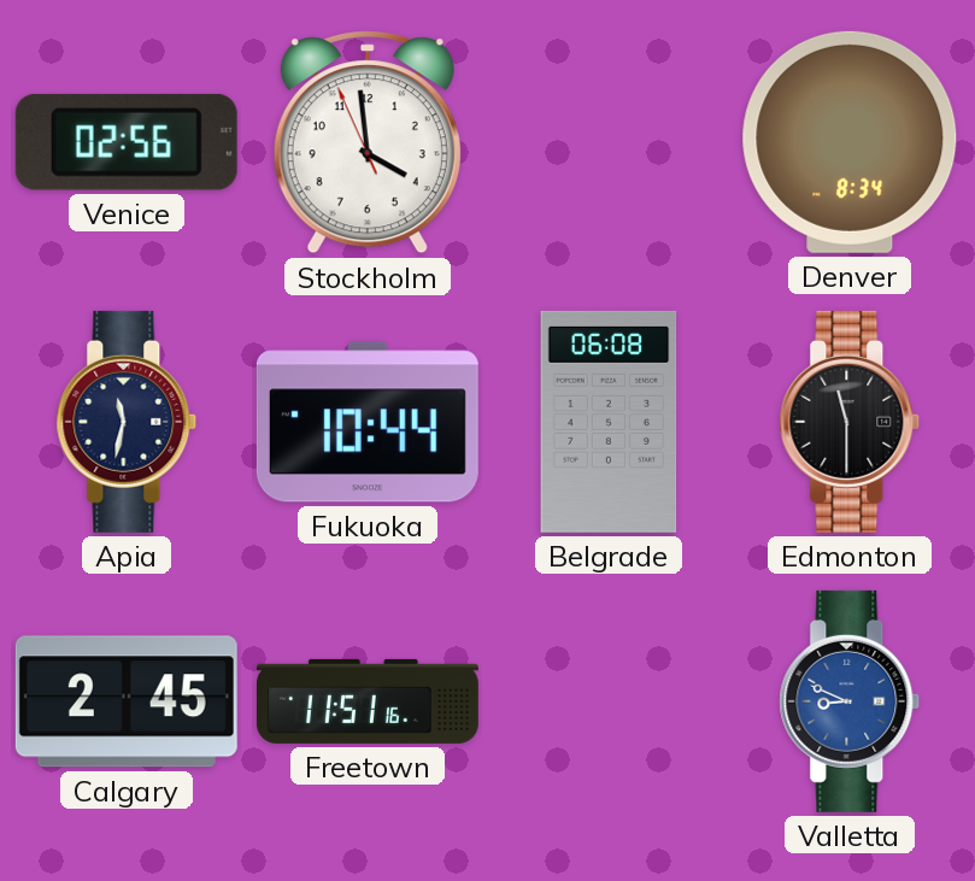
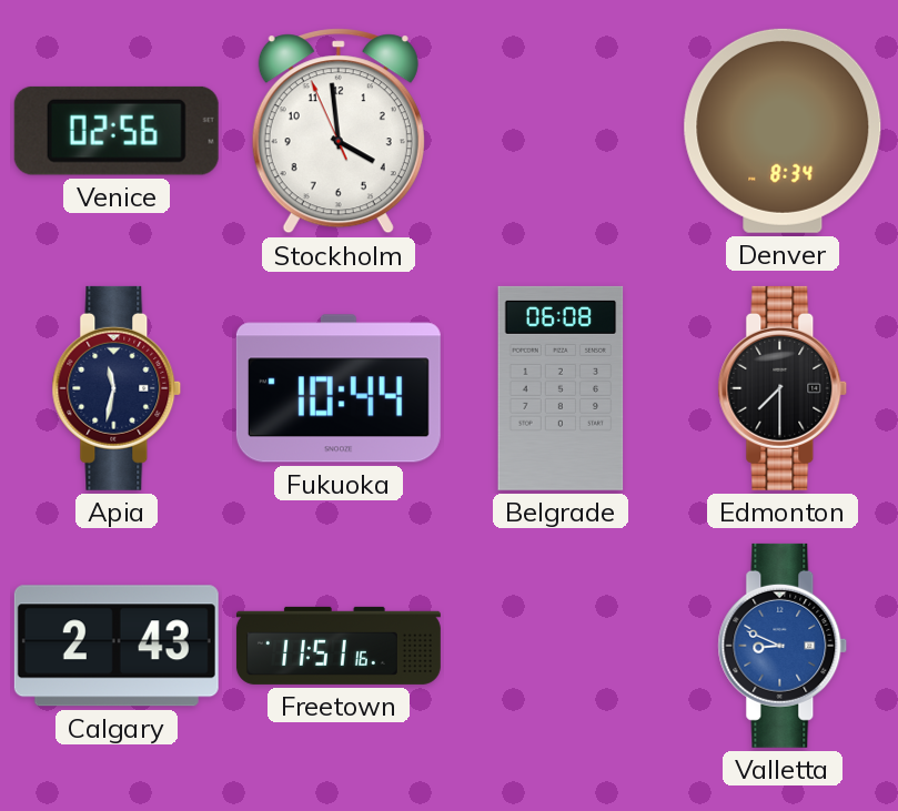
Edmonton: 11:30 -> 7:30 (783, 388)
Calgary: 2:45 -> 2:43 (117, 646)
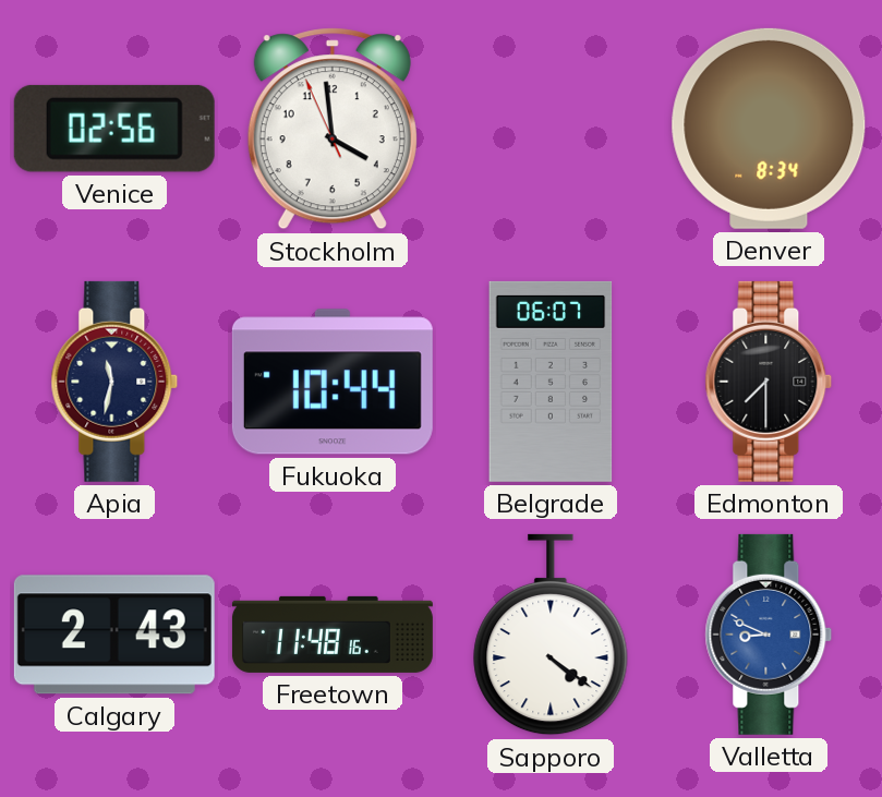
Belgrade: 06:08 -> 06:07 (551, 382)
Freetown: 11:51 -> 11:48 (333, 635)
Sapporo: none -> 4:21 (551, 635)
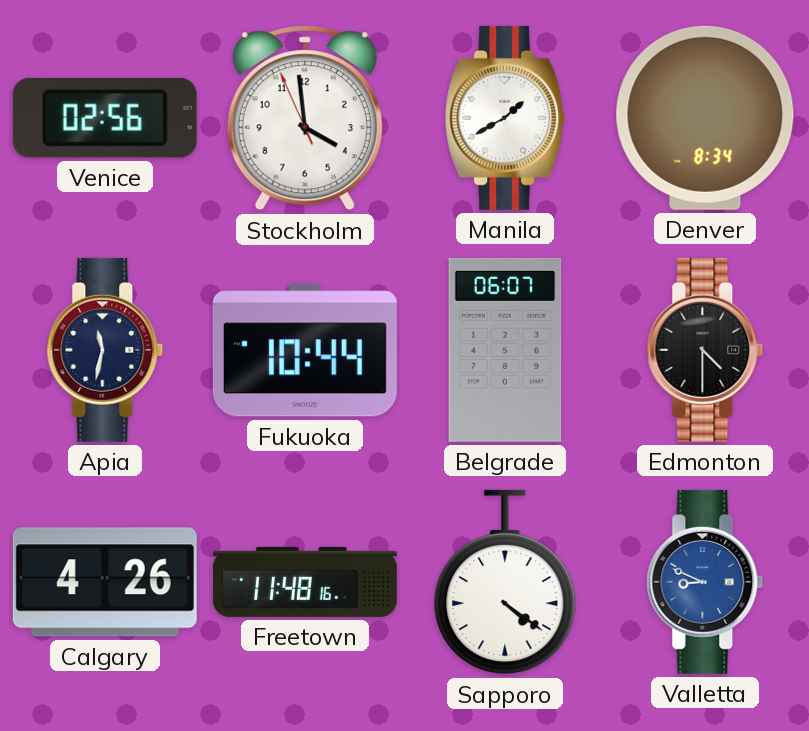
Manila: none -> 1:40 (506, 118)
Edmonton: 7:30 -> 4:30 (705, 350)
Calgary: 2:43 -> 4:26 (105, 582)
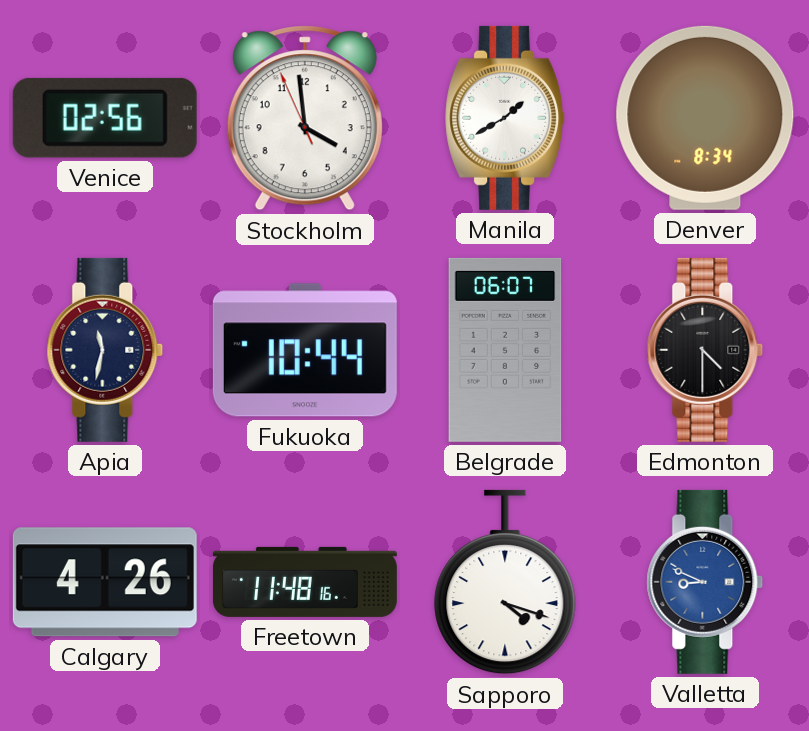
Sapporo: 4:21 -> 4:18 (505, 582)
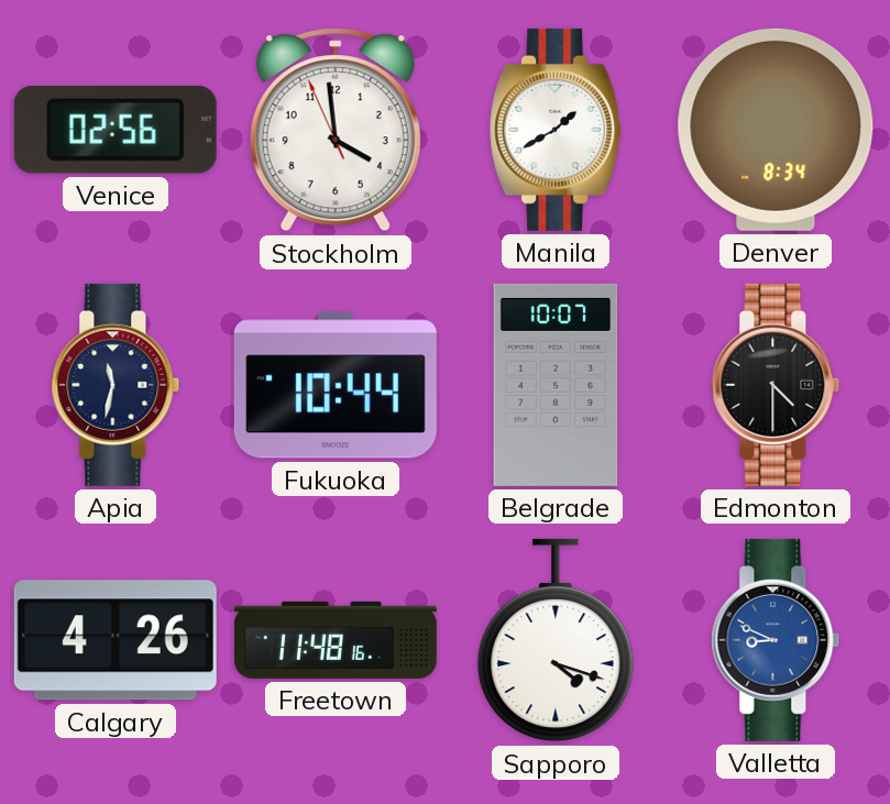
Belgrade: 06:07 -> 10:07 (556, 385)
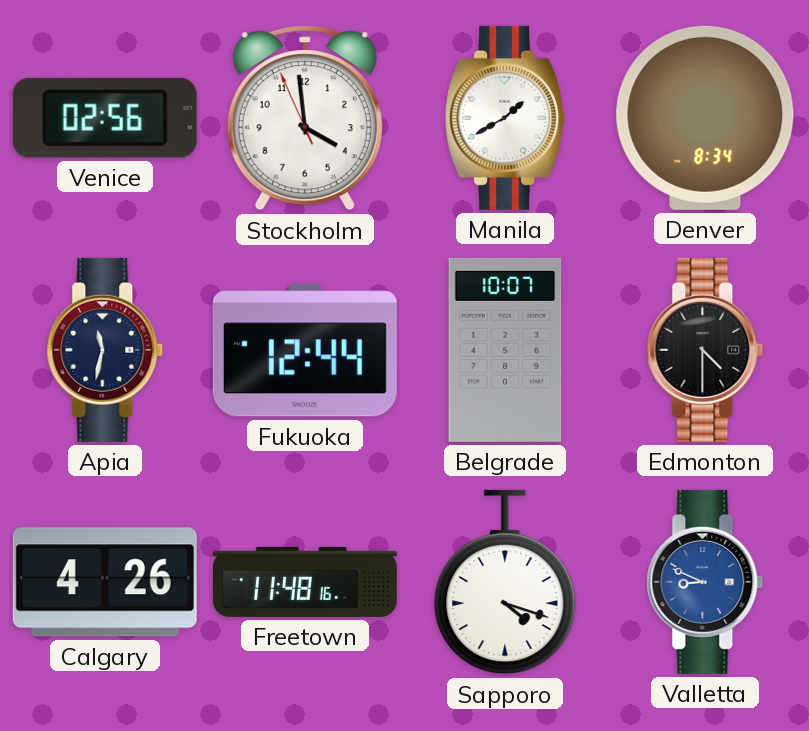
Fukuoka: 10:44 -> 12:44 (305, 350)
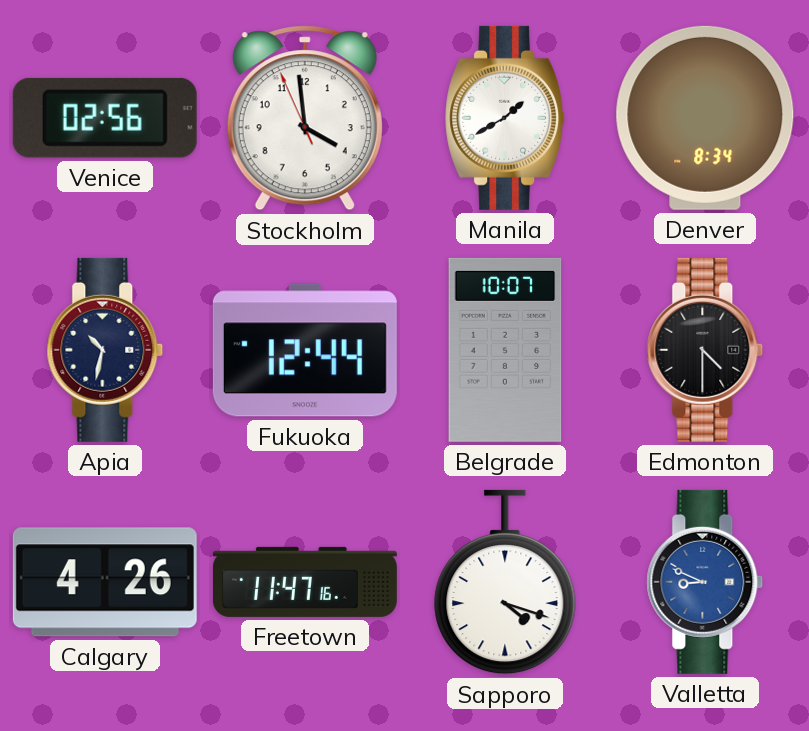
Apia: 11:32 -> 10:32 (105, 350)
Freetown: 11:48 -> 11:47 (305, 582)
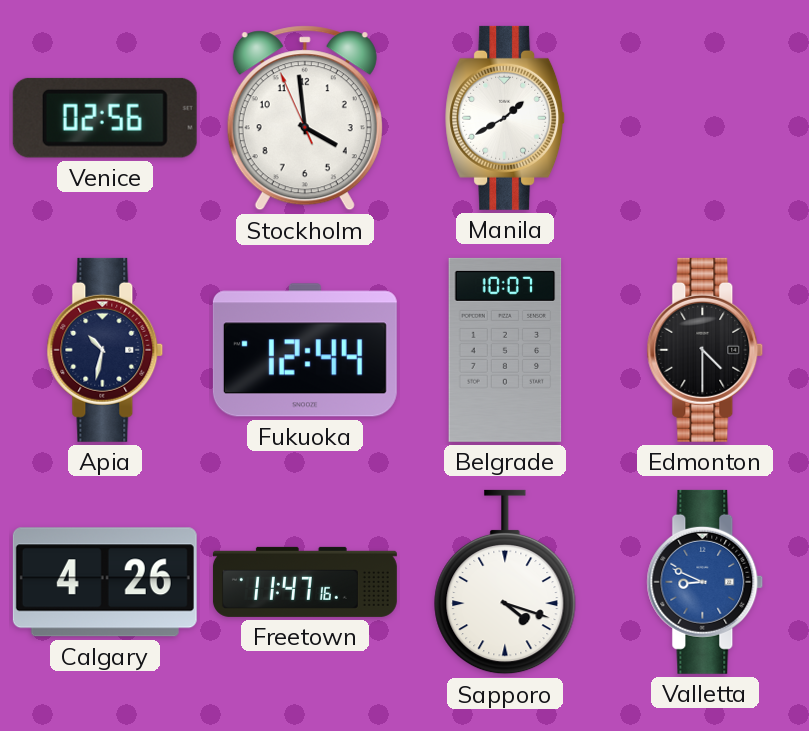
Denver: 8:34 -> none (705, 118)
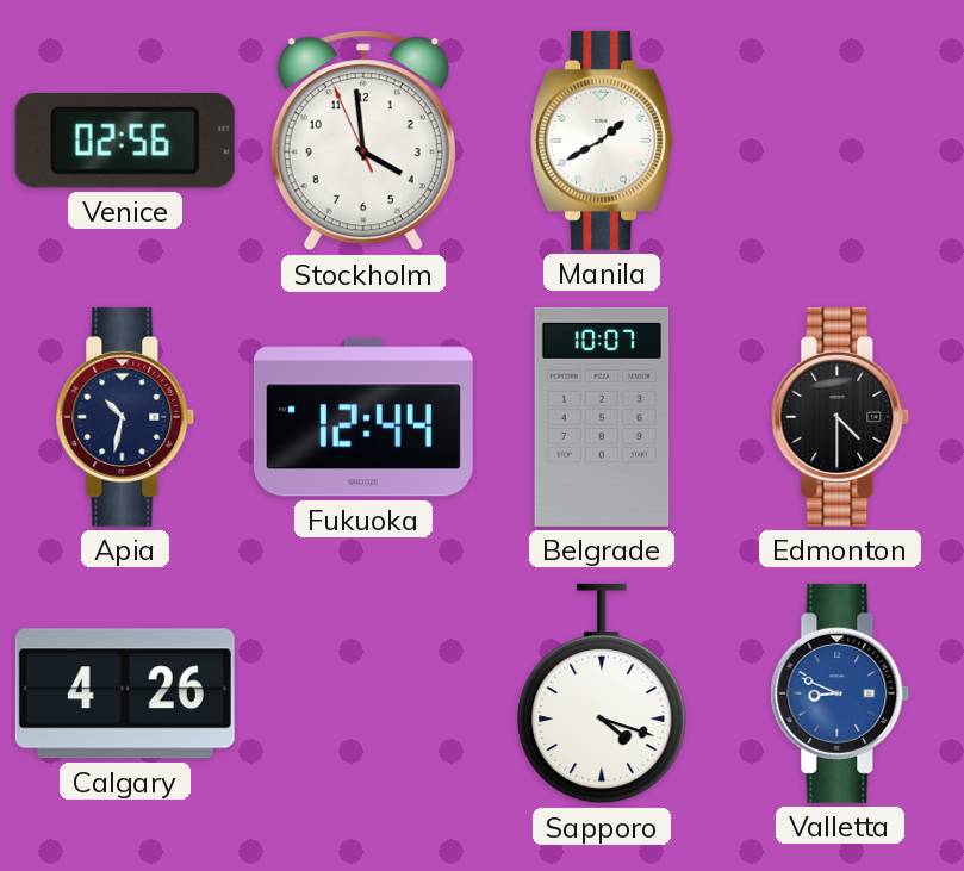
Freetown: 11:47 -> none (305, 582)
